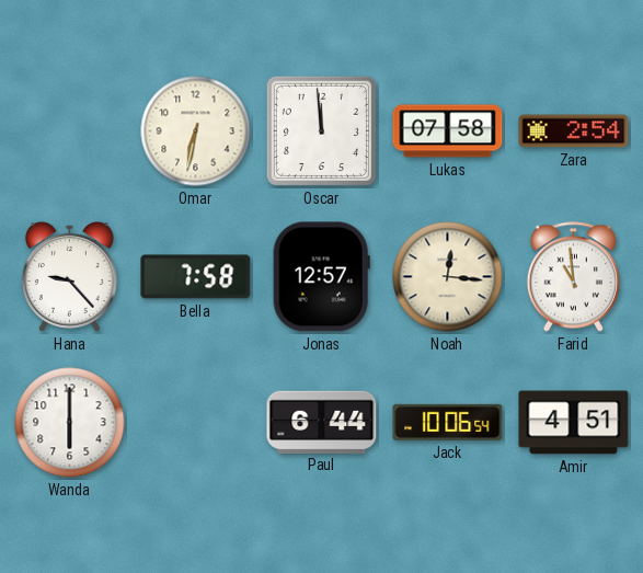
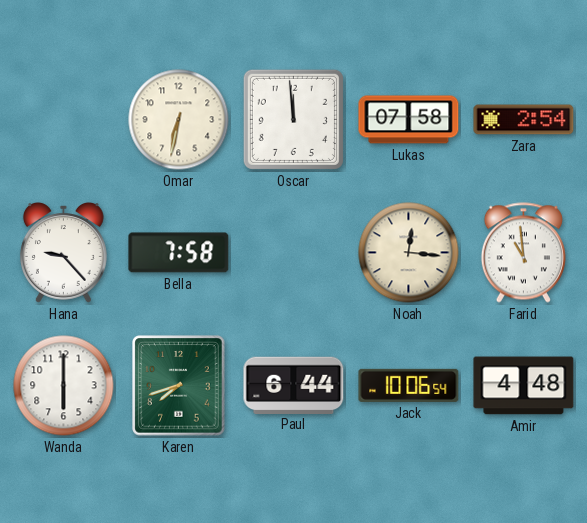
Jonas: 12:57 -> none (321, 277)
Karen: none -> 7:42 (179, 386)
Amir: 4:51 -> 4:48 (524, 386)
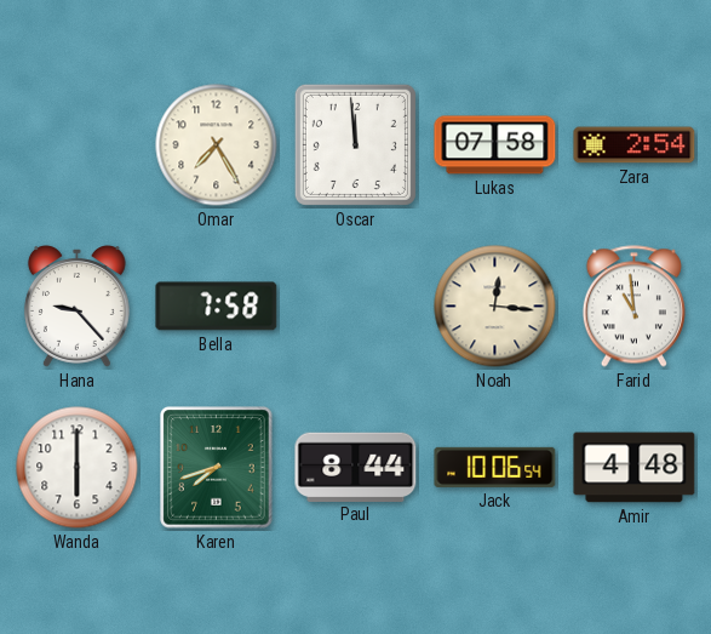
Omar: 6:32 -> 7:25 (217, 145)
Paul: 6:44 -> 8:44 (356, 467)
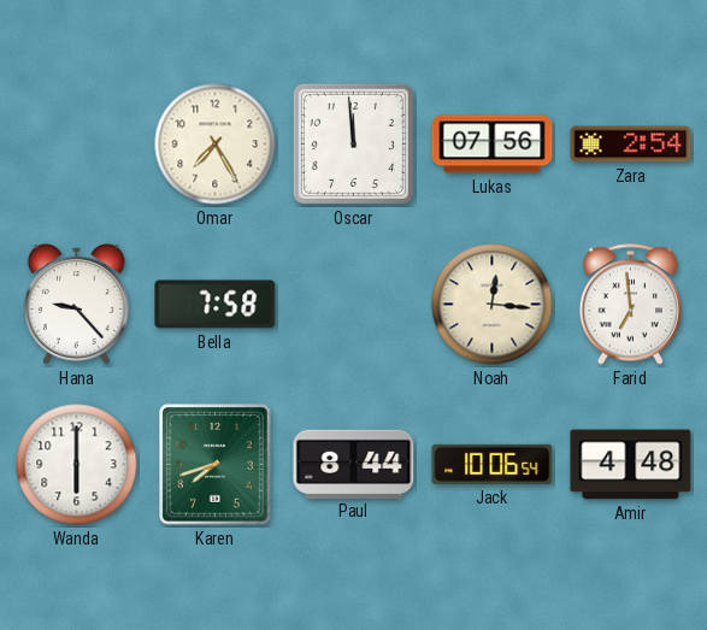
Lukas: 07:58 -> 07:56 (493, 145)
Farid: 10:59 -> 6:59 (630, 305)
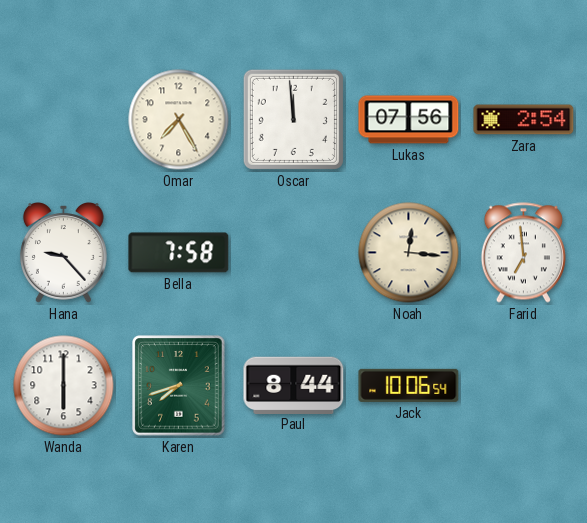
Amir: 4:48 -> none (631, 465)
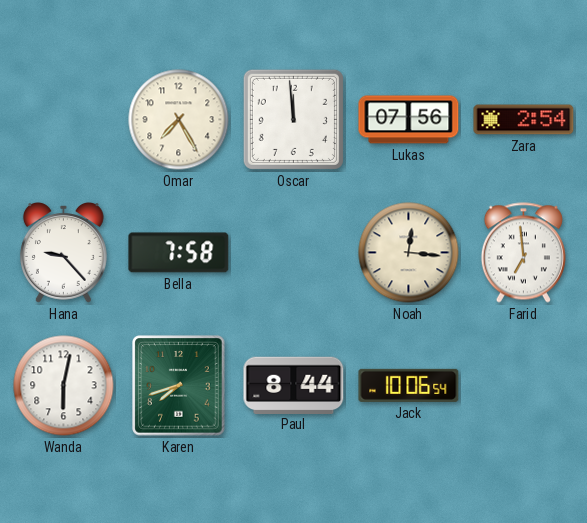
Wanda: 6:00 -> 6:02 (64, 386)
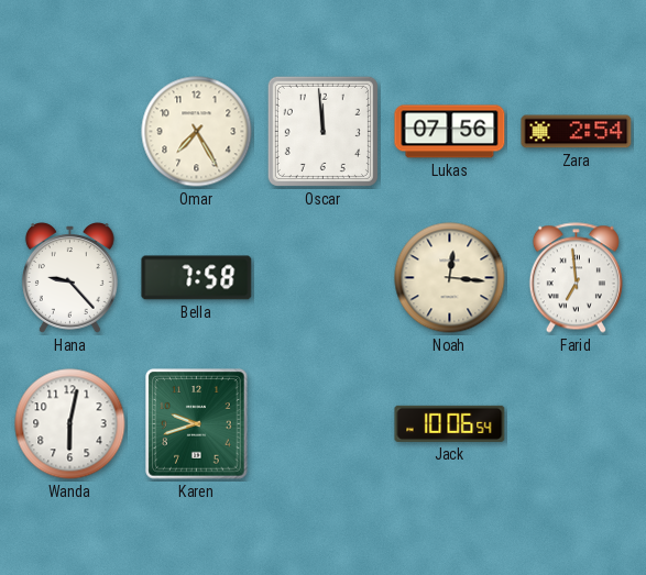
Karen: 7:42 -> 9:42 (197, 424)
Paul: 8:44 -> none (294, 385)
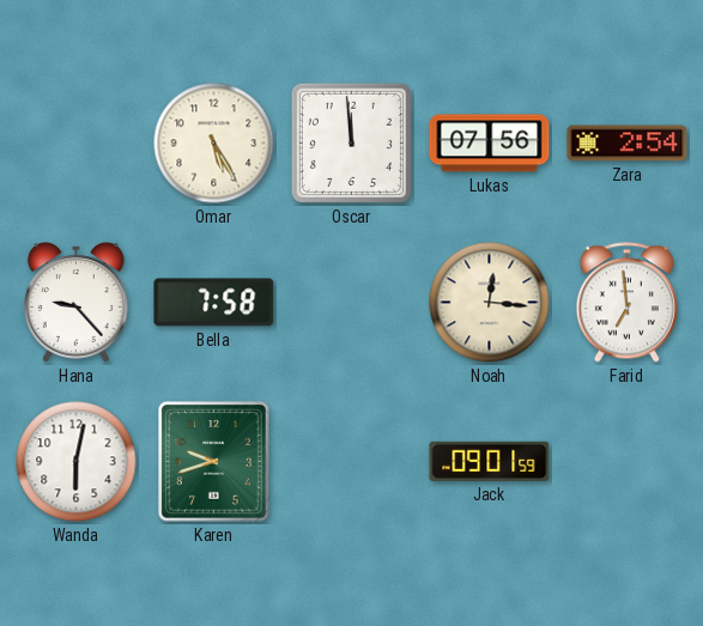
Omar: 7:25 -> 5:25 (214, 144)
Jack: 10:06 -> 09:01 (490, 461)
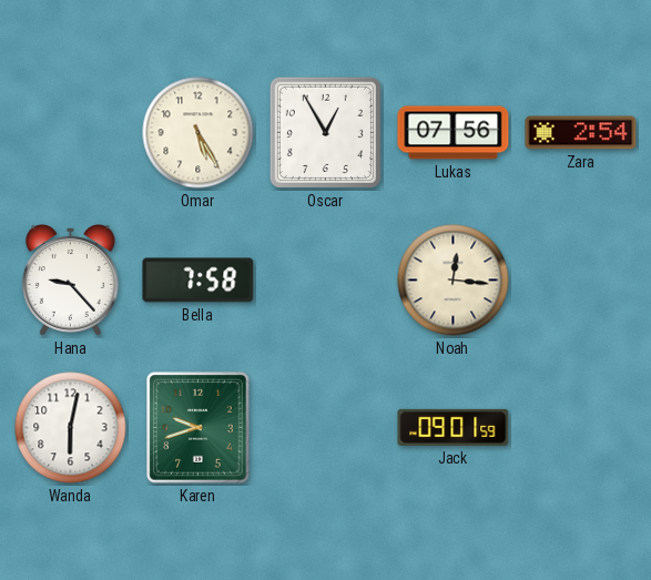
Oscar: 11:59 -> 12:55 (325, 132)
Farid: 6:59 -> none (626, 303)
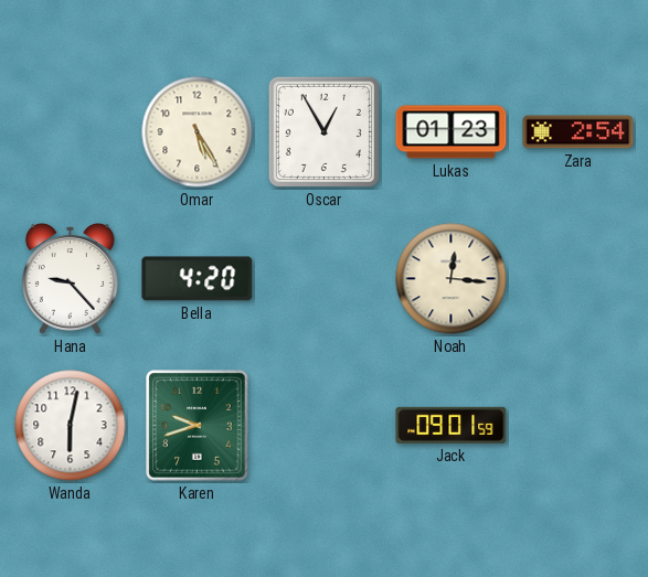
Lukas: 07:56 -> 01:23 (452, 132)
Bella: 7:58 -> 4:20 (198, 279)
